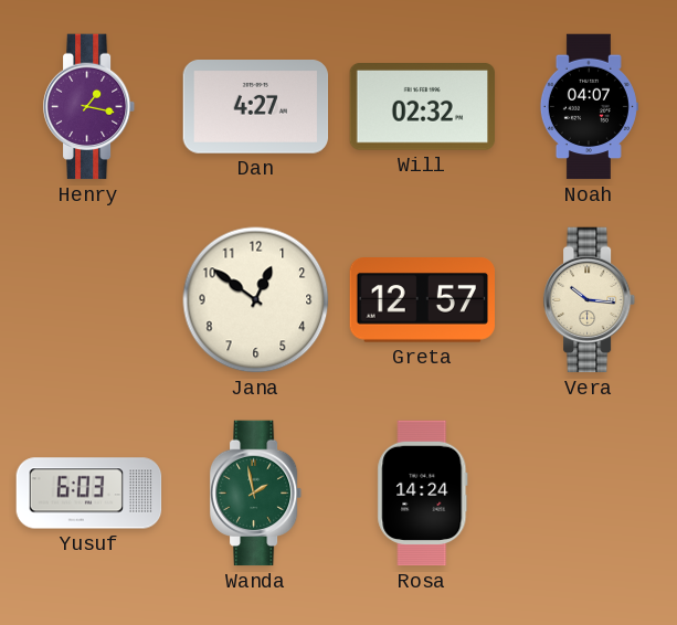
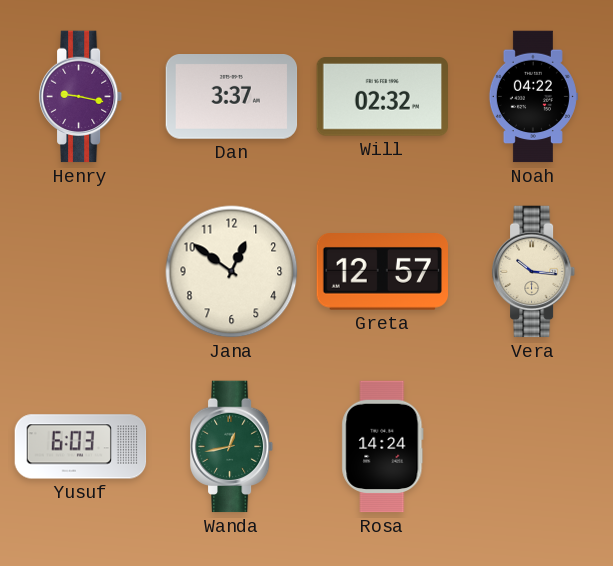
Henry: 1:17 -> 9:17 (81, 97)
Dan: 4:27 -> 3:37 (232, 97)
Noah: 04:07 -> 04:22 (533, 97)
Wanda: 1:58 -> 12:43 (232, 447)
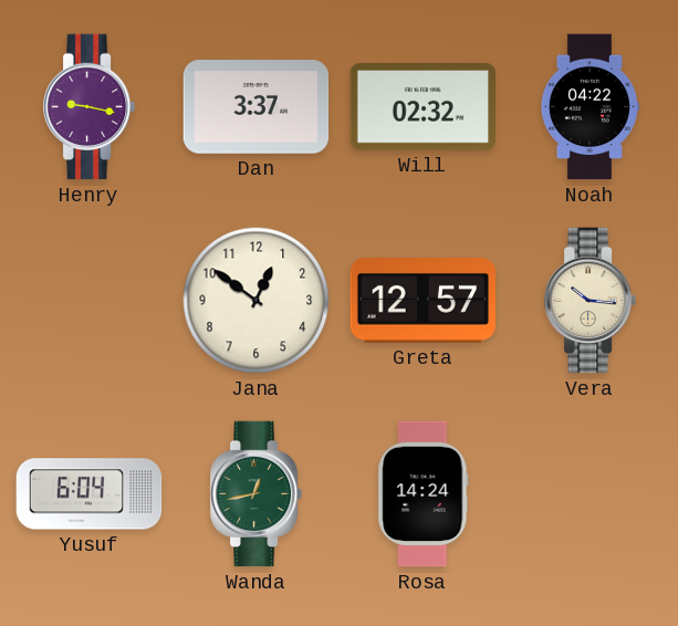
Yusuf: 6:03 -> 6:04 (90, 494)
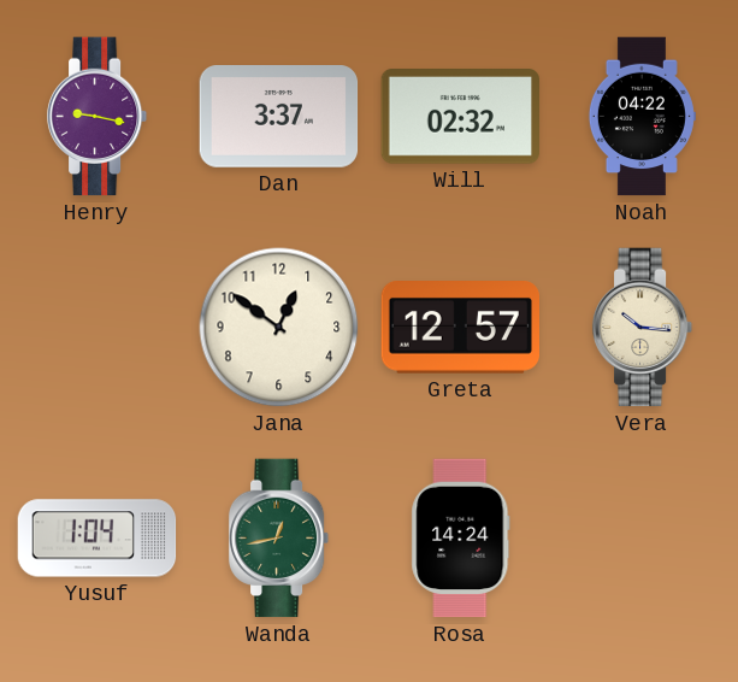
Yusuf: 6:04 -> 1:04 (98, 539)
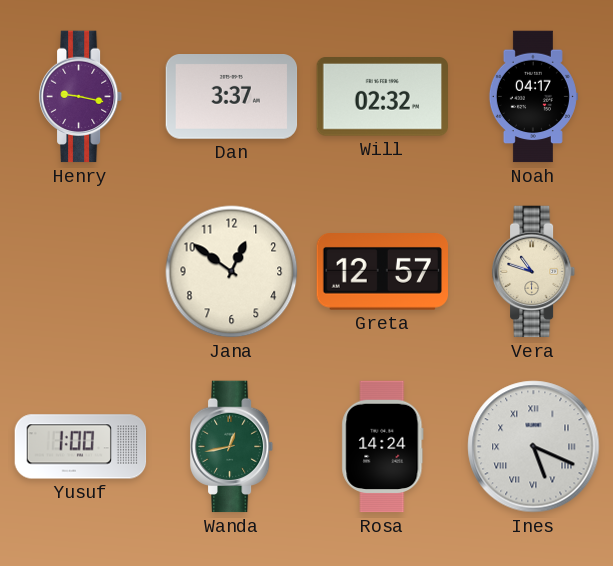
Noah: 04:22 -> 04:17 (533, 97)
Vera: 10:16 -> 10:48 (534, 272)
Yusuf: 1:04 -> 1:00 (81, 447)
Ines: none -> 5:19 (534, 447)
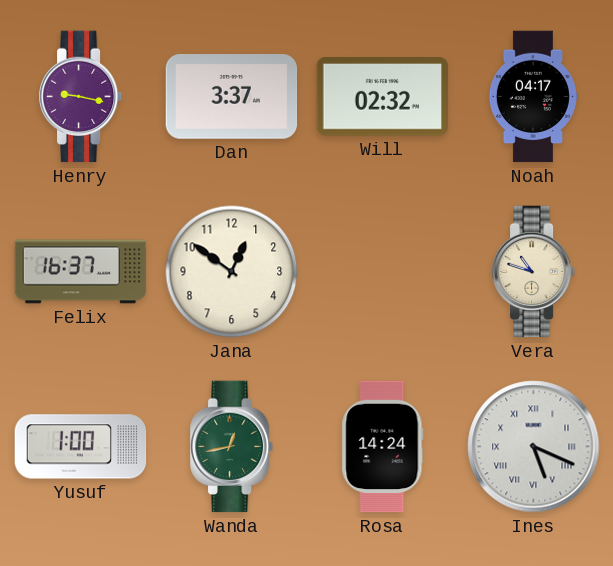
Felix: none -> 16:37 (81, 272)
Greta: 12:57 -> none (383, 272)
